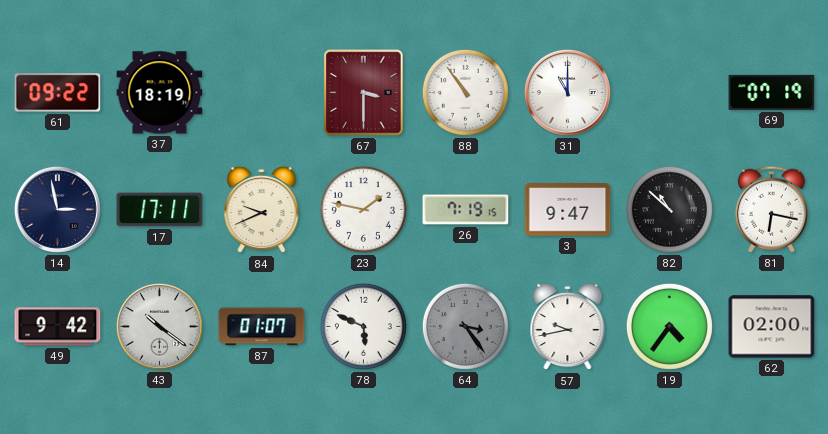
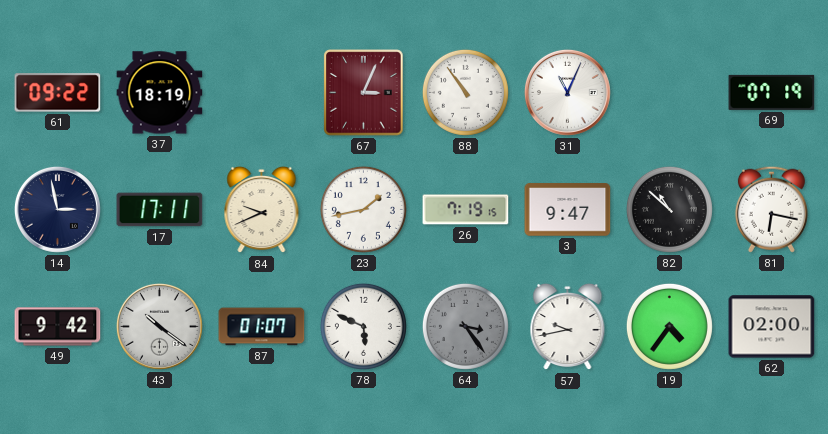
67: 3:30 -> 3:04 (364, 93)
31: 11:00 -> 11:04 (567, 92)
23: 1:47 -> 1:43 (363, 209)
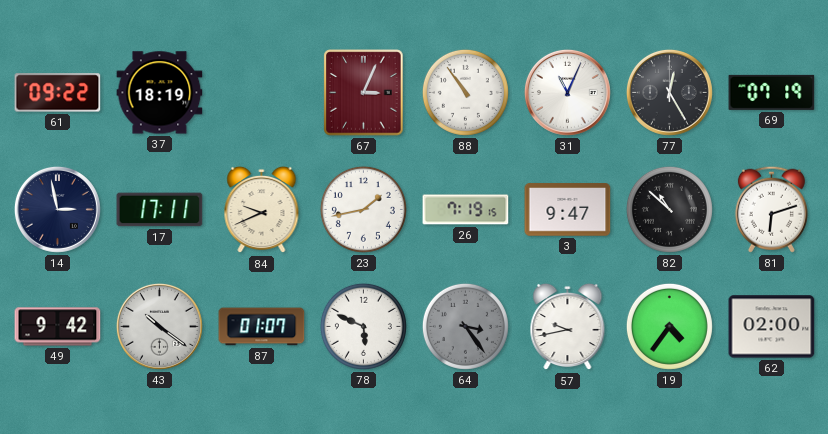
77: none -> 12:25 (669, 92)
81: 6:17 -> 6:12 (771, 209)
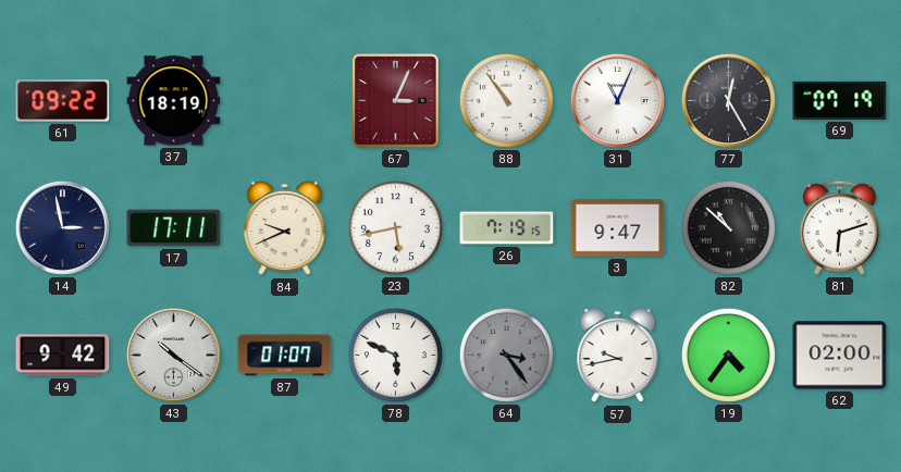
23: 1:43 -> 5:43 (395, 227)
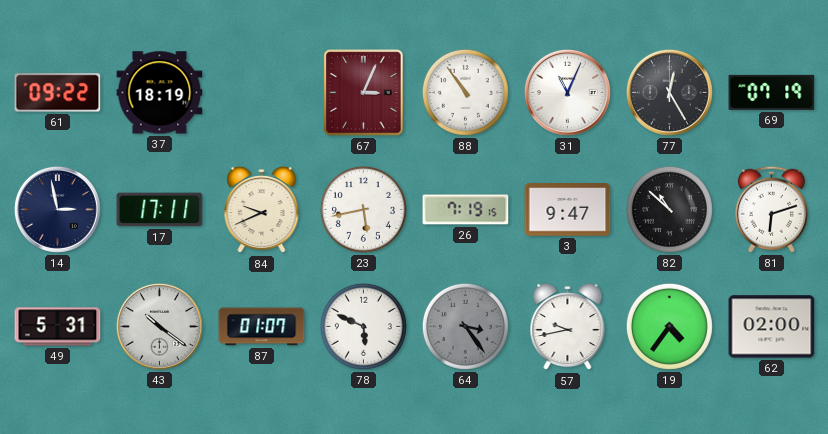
49: 9:42 -> 5:31 (58, 327)
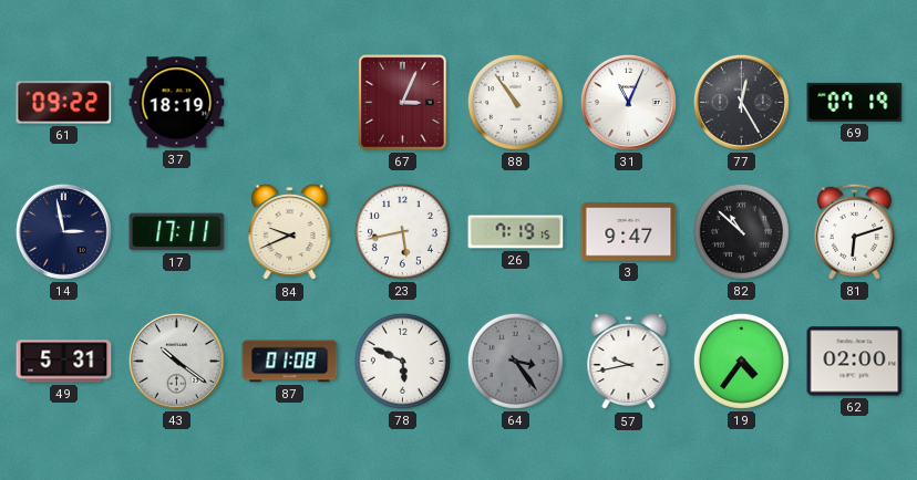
87: 01:07 -> 01:08 (290, 362)
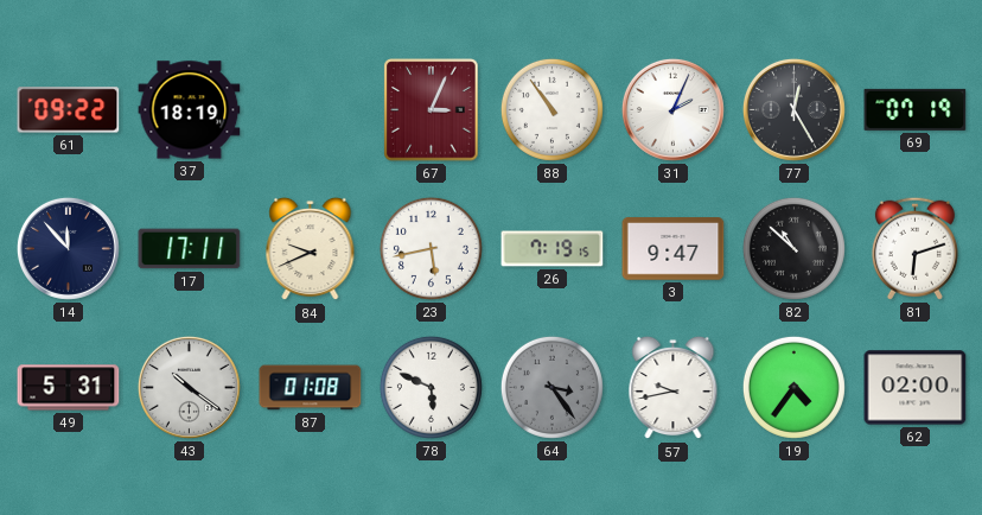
31: 11:04 -> 2:04 (672, 109)
14: 2:58 -> 11:53 (68, 248)
